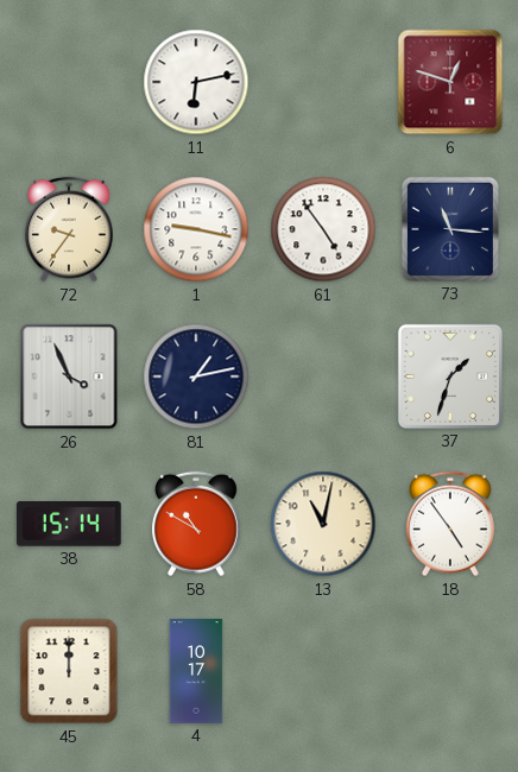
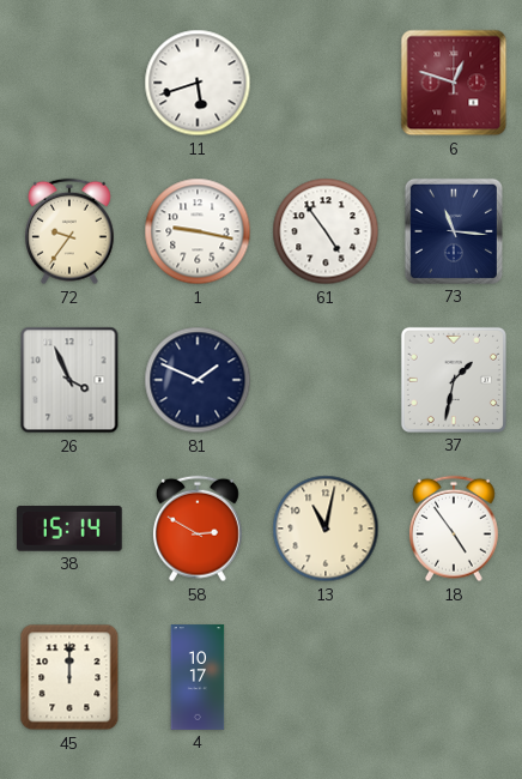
11: 6:13 -> 5:42 (198, 83)
81: 1:13 -> 1:49 (198, 380)
37: 1:33 -> 1:32 (454, 380)
58: 10:50 -> 2:50 (198, 529)
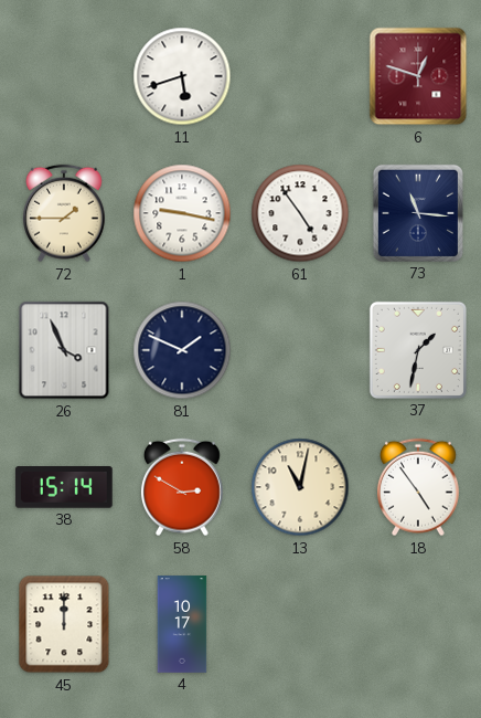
72: 9:36 -> 1:45 (64, 213)
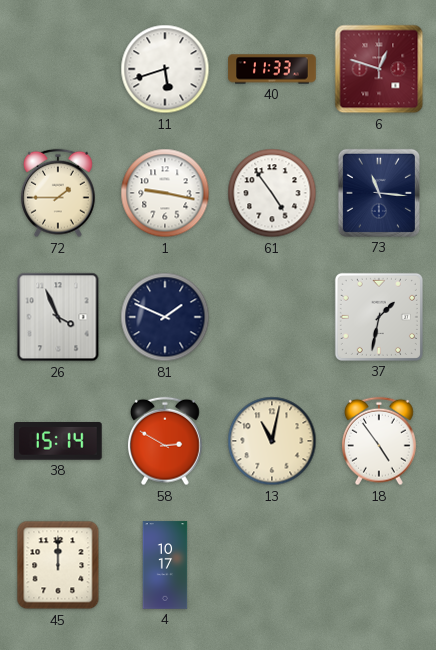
40: none -> 11:33 (272, 69)
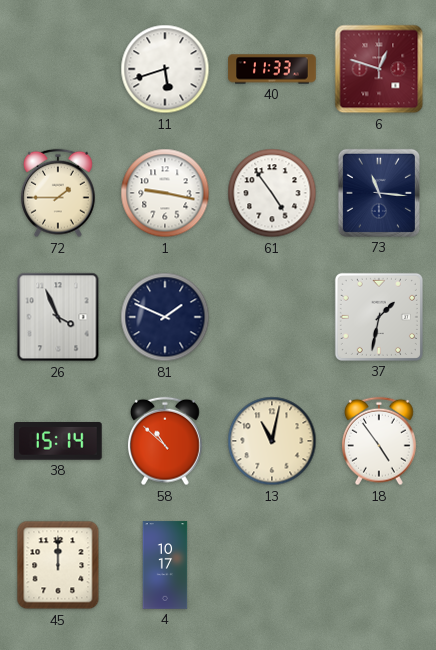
58: 2:50 -> 10:52 (165, 441)
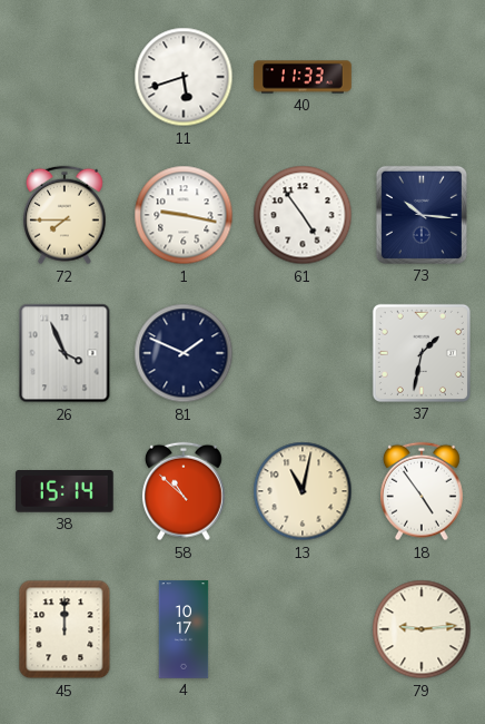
6: 12:48 -> none (379, 69)
72: 1:45 -> 7:45 (65, 215)
73: 11:16 -> 10:16 (422, 215)
79: none -> 9:14 (422, 629)
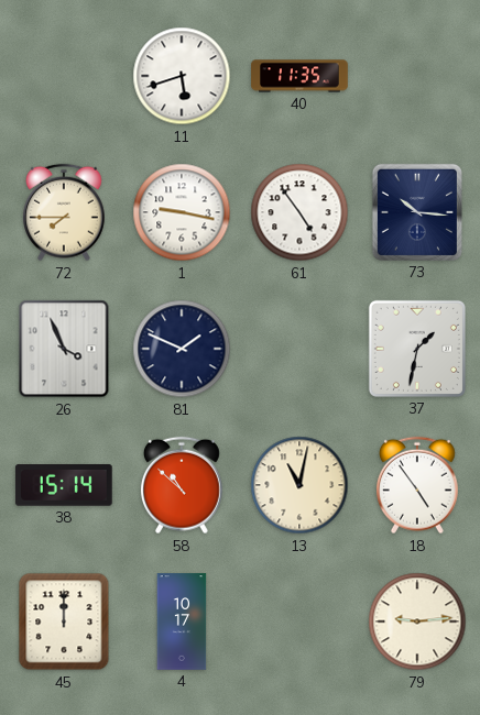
40: 11:33 -> 11:35 (299, 76)
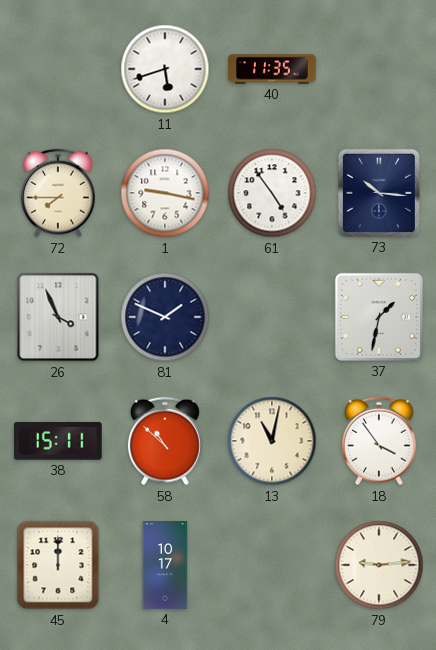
38: 15:14 -> 15:11 (58, 442)
18: 4:54 -> 3:54 (379, 441)
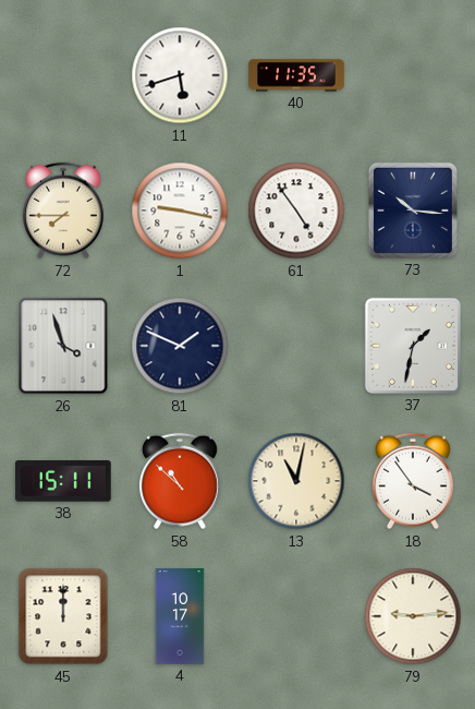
26: 3:56 -> 3:57 (63, 346)
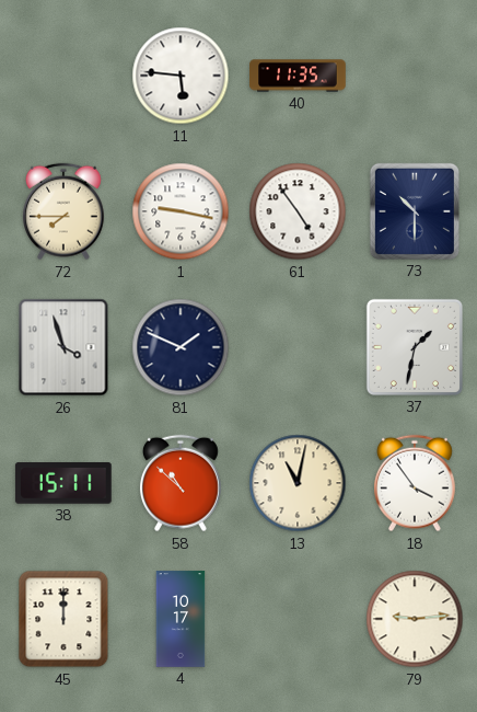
11: 5:42 -> 5:46 (181, 76)
73: 10:16 -> 10:30 (415, 211)
